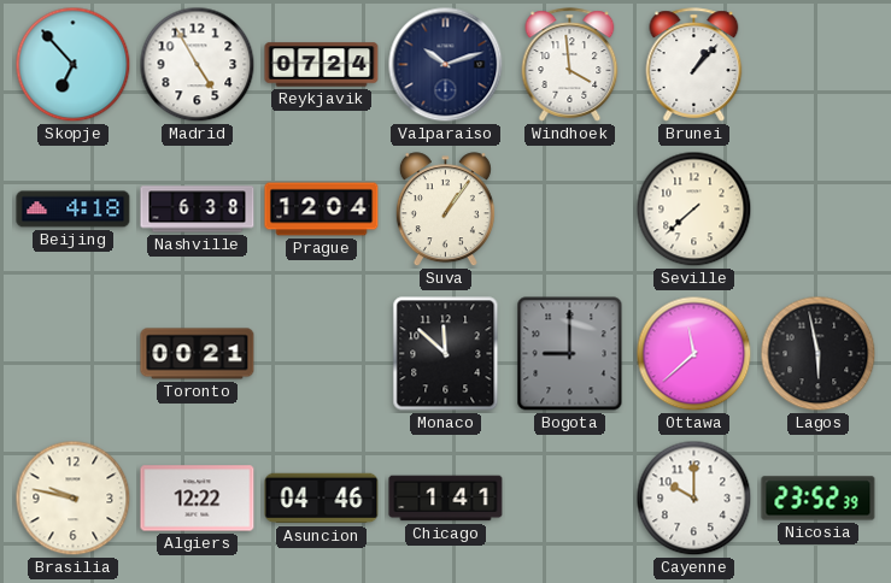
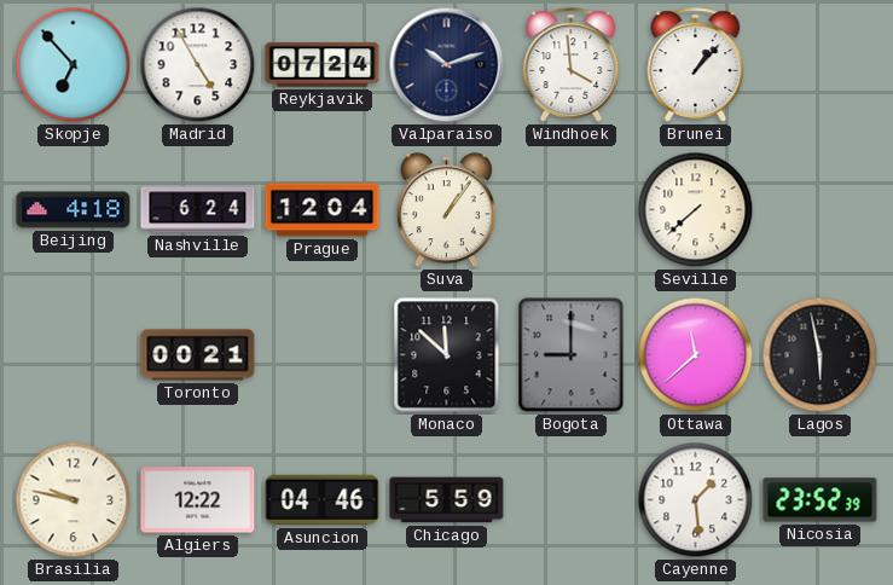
Nashville: 6:38 -> 6:24 (198, 210)
Chicago: 1:41 -> 5:59 (447, 500)
Cayenne: 10:00 -> 1:29 (696, 500)
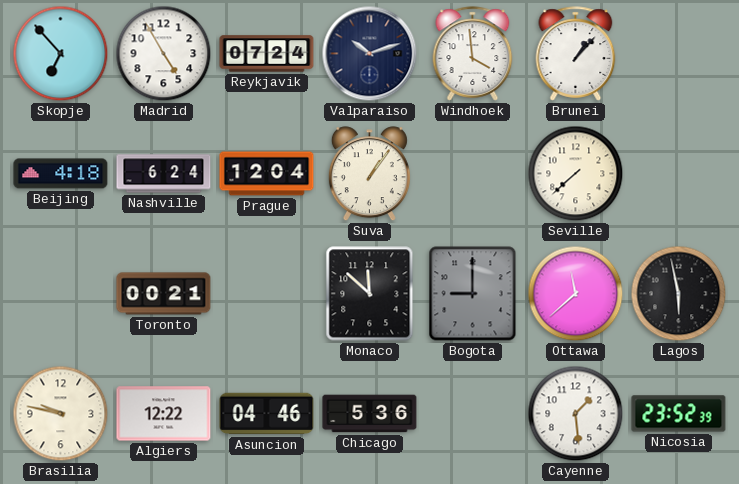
Chicago: 5:59 -> 5:36 (370, 414)
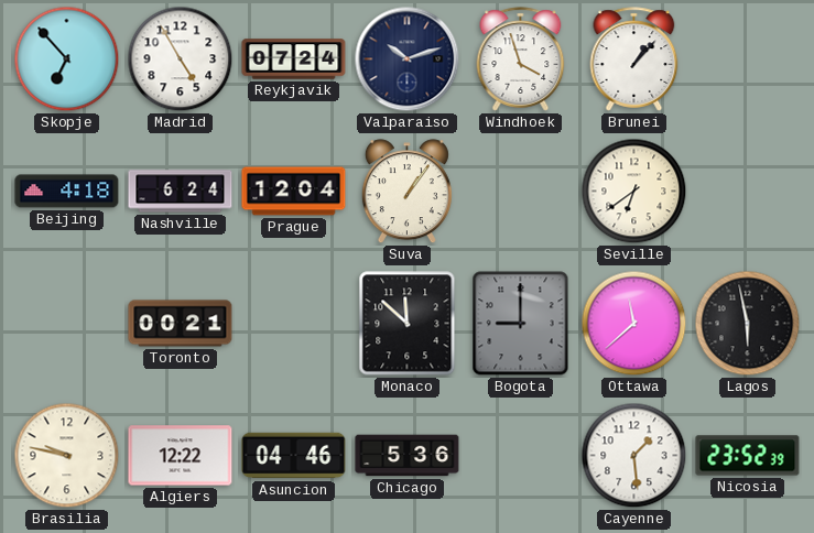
Windhoek: 3:59 -> 3:57 (521, 59)
Seville: 7:38 -> 6:39 (634, 192)
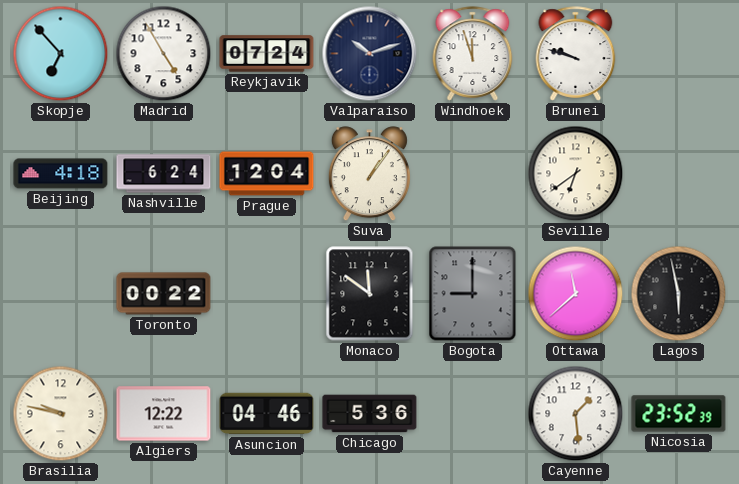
Windhoek: 3:57 -> 11:57 (473, 54)
Brunei: 1:07 -> 9:48 (576, 54)
Toronto: 00:21 -> 00:22 (164, 294)
Monaco: 11:52 -> 11:51 (370, 294)
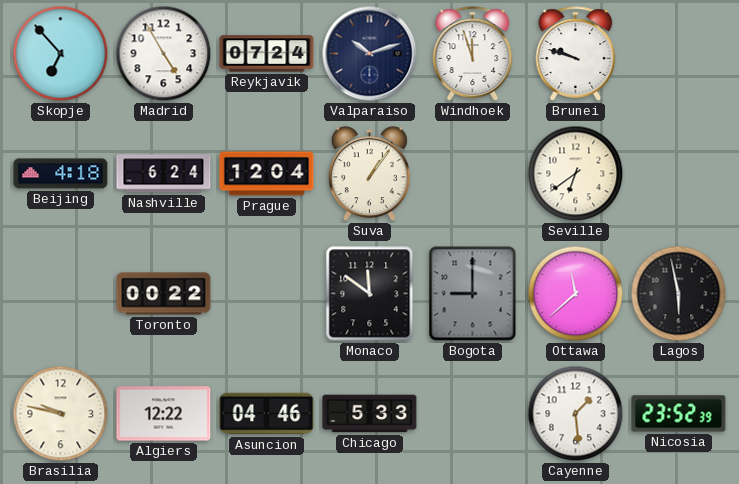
Chicago: 5:36 -> 5:33 (370, 414)
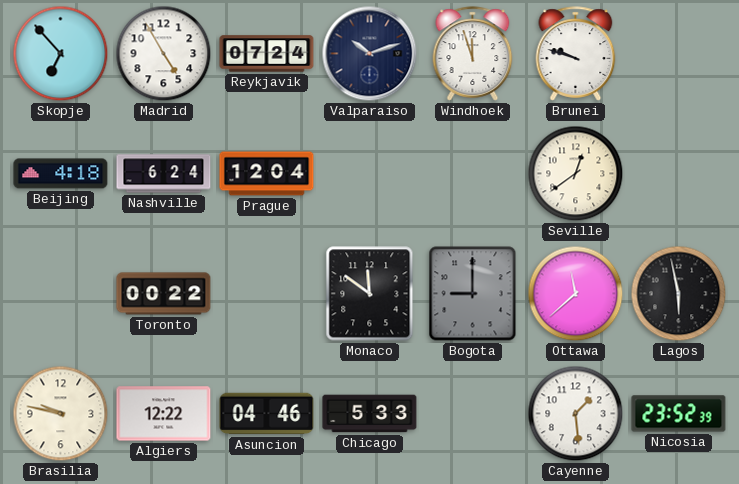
Suva: 1:06 -> none (369, 174)
Seville: 6:39 -> 12:39 (576, 174)
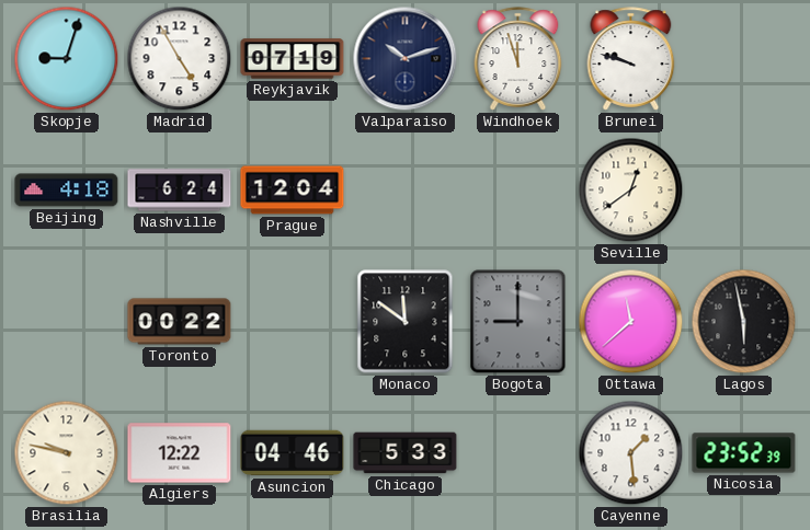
Skopje: 6:53 -> 9:03 (67, 59)
Reykjavik: 07:24 -> 07:19 (293, 59)
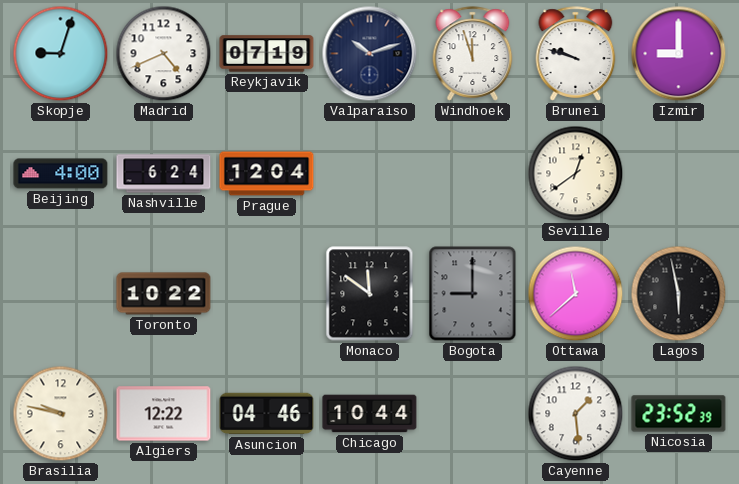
Madrid: 4:55 -> 4:41 (164, 54)
Izmir: none -> 9:00 (679, 54)
Beijing: 4:18 -> 4:00 (61, 174)
Toronto: 00:22 -> 10:22 (164, 294)
Chicago: 5:33 -> 10:44 (370, 414)
